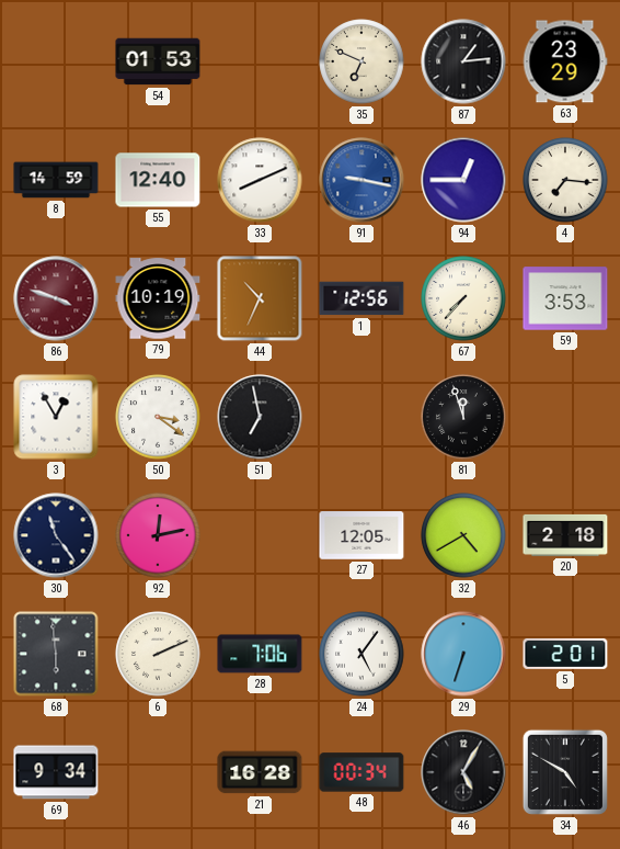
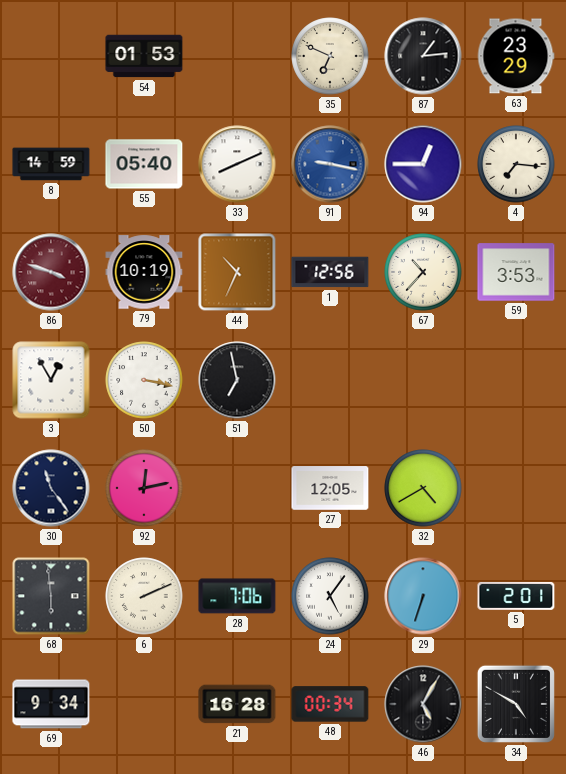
55: 12:40 -> 05:40 (144, 164)
67: 7:37 -> 10:37 (423, 272)
50: 3:21 -> 3:17 (144, 380)
81: 11:57 -> none (463, 417)
20: 2:18 -> none (565, 535)
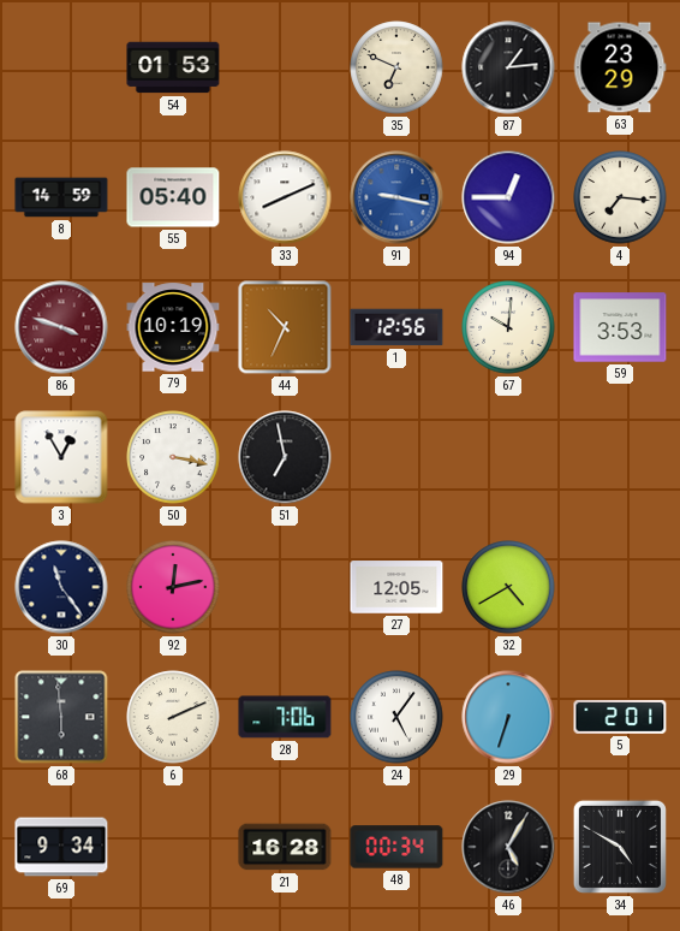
67: 10:37 -> 10:01 (508, 327)
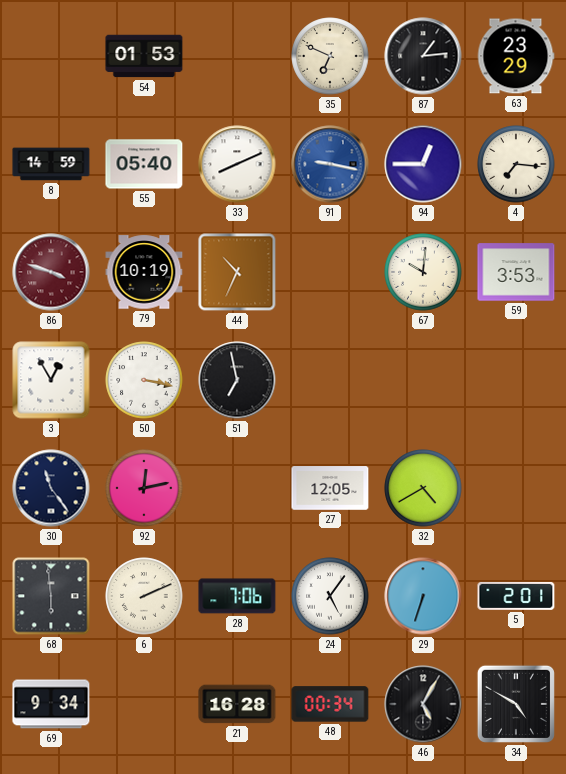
1: 12:56 -> none (396, 327)
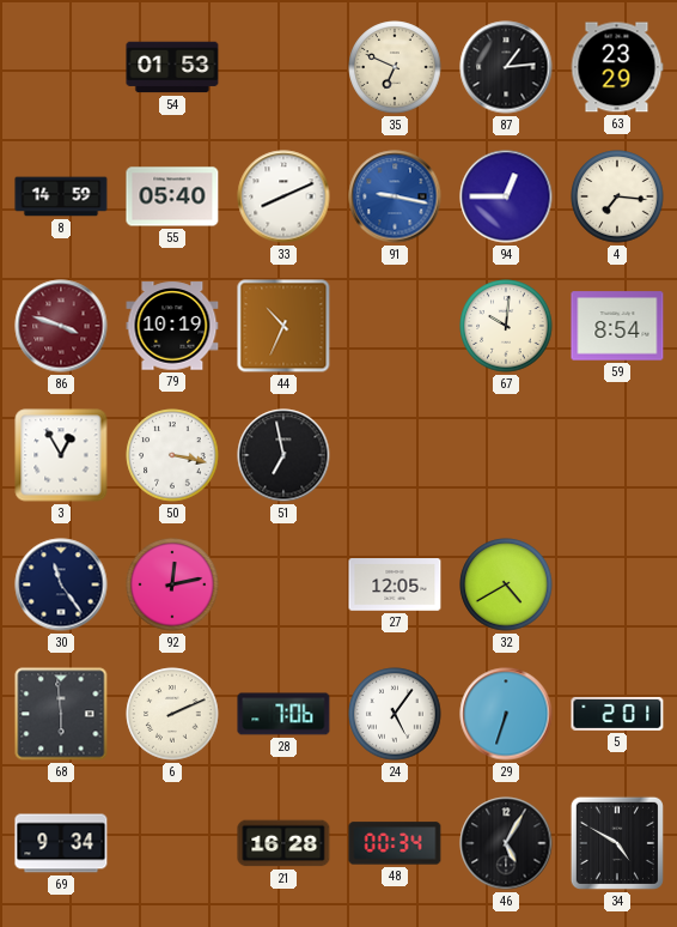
59: 3:53 -> 8:54 (617, 326)
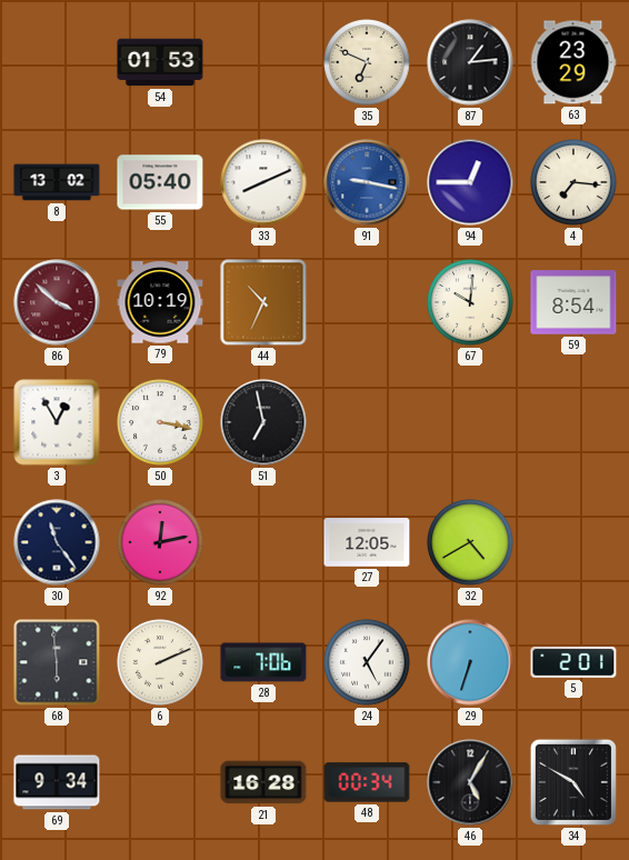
8: 14:59 -> 13:02 (57, 182)
86: 3:48 -> 3:52 (57, 302)
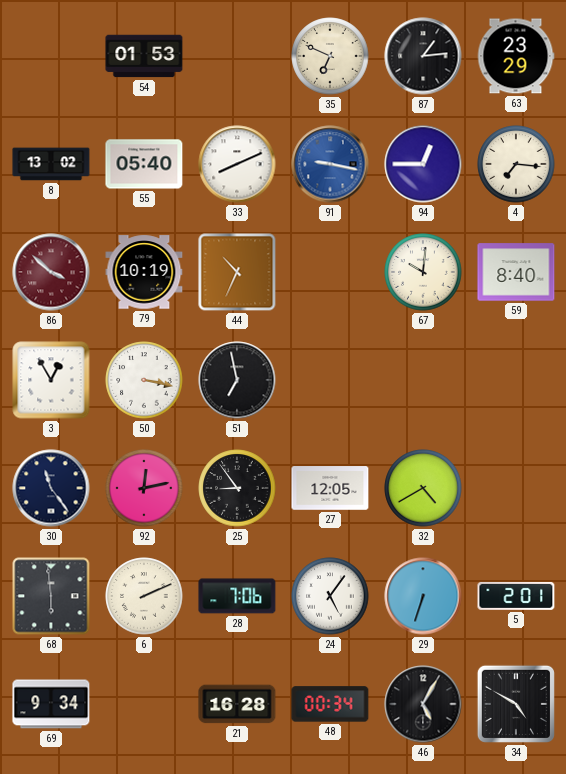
59: 8:54 -> 8:40 (516, 272)
25: none -> 8:54 (237, 488)
